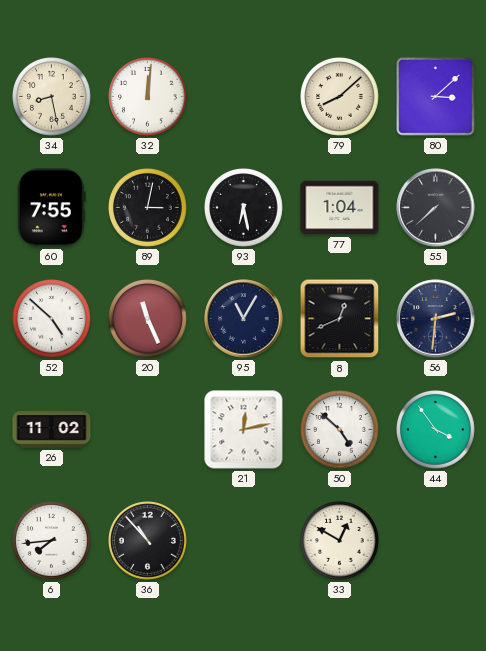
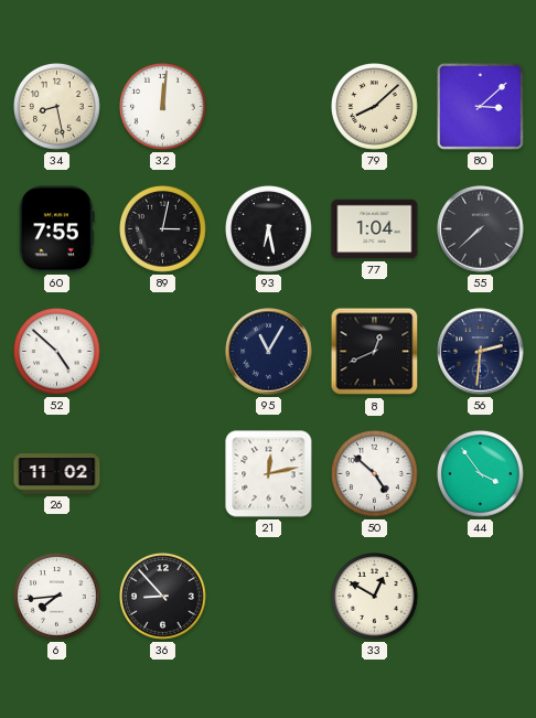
20: 11:26 -> none (148, 319)
36: 10:53 -> 8:53 (163, 597)
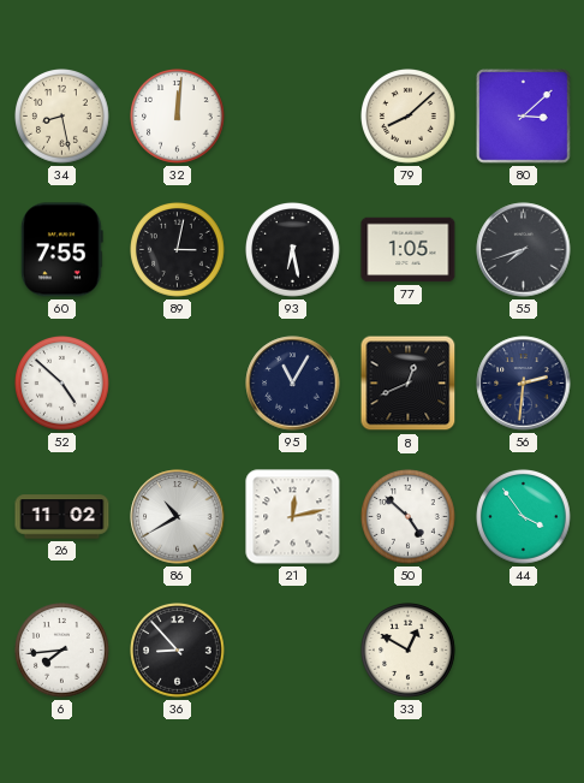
77: 1:04 -> 1:05 (409, 250)
55: 7:38 -> 7:42 (524, 250)
86: none -> 10:40 (178, 517)
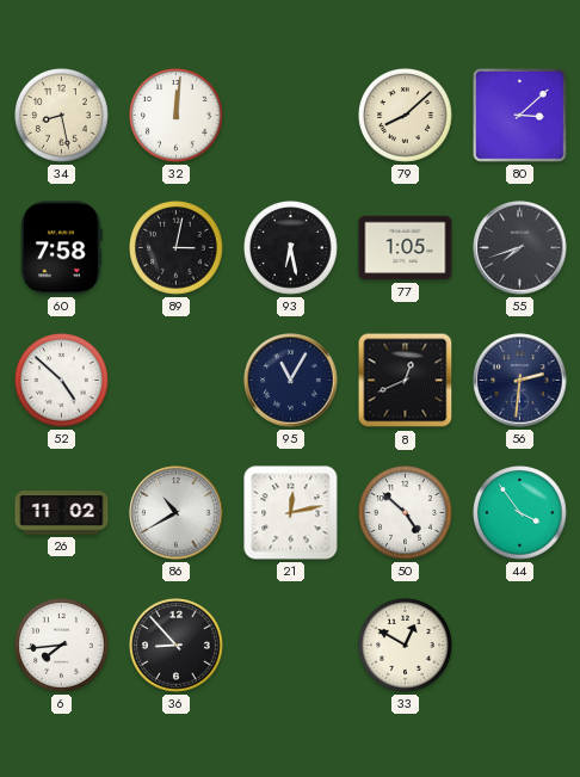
60: 7:55 -> 7:58 (61, 248)
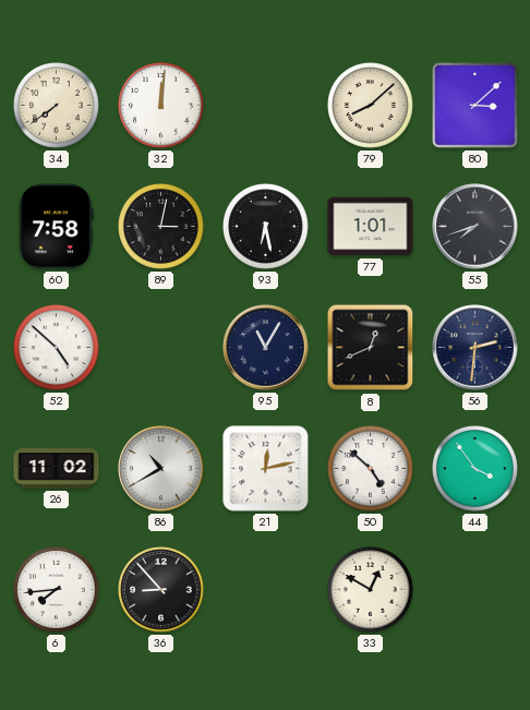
34: 8:28 -> 7:39 (57, 106)
77: 1:05 -> 1:01 (371, 227)
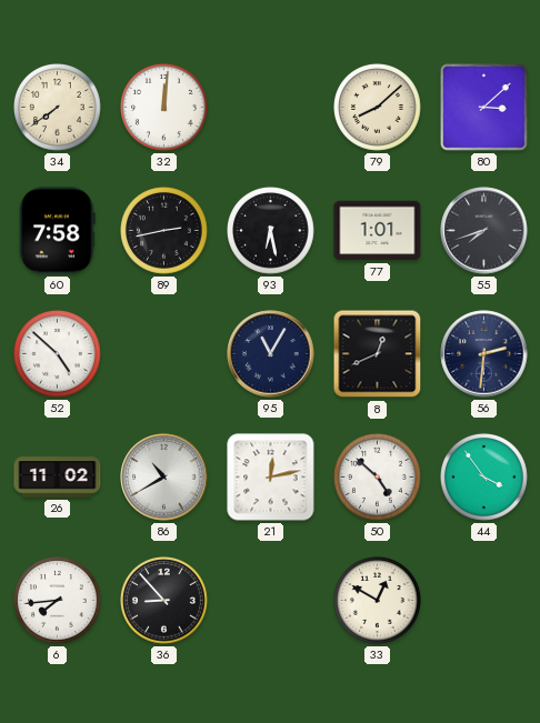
89: 3:02 -> 2:43 (164, 231)
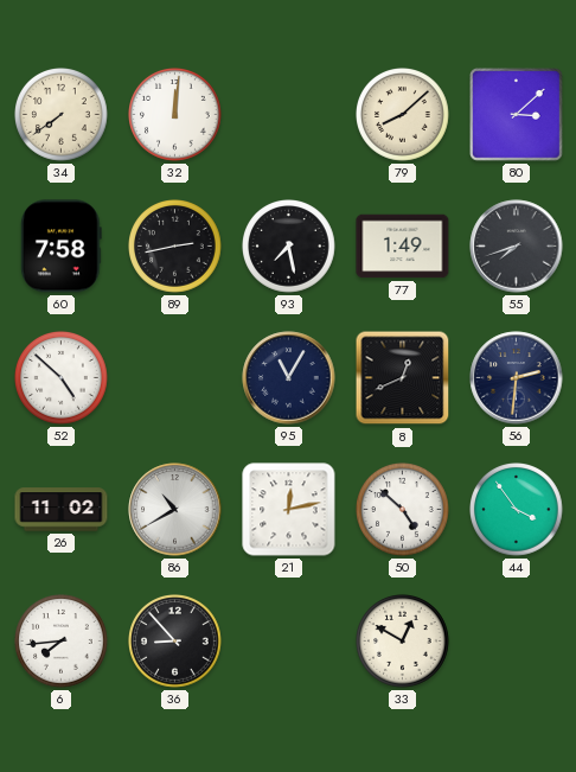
93: 6:28 -> 7:28 (289, 247)
77: 1:01 -> 1:49 (403, 247)
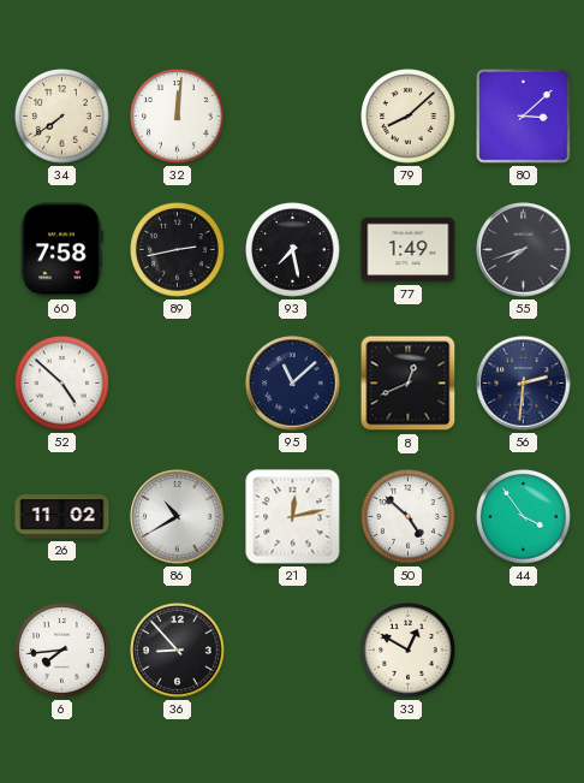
95: 11:05 -> 11:08 (293, 384)
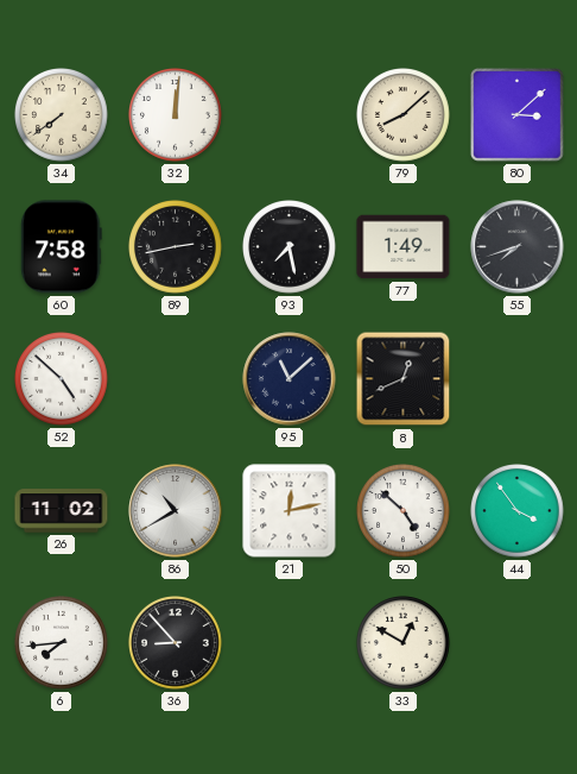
56: 2:31 -> none (524, 384)
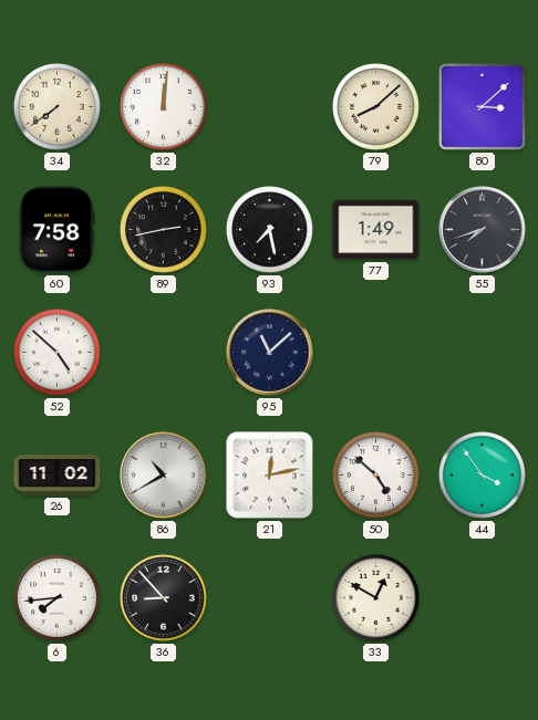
8: 12:41 -> none (404, 379)
